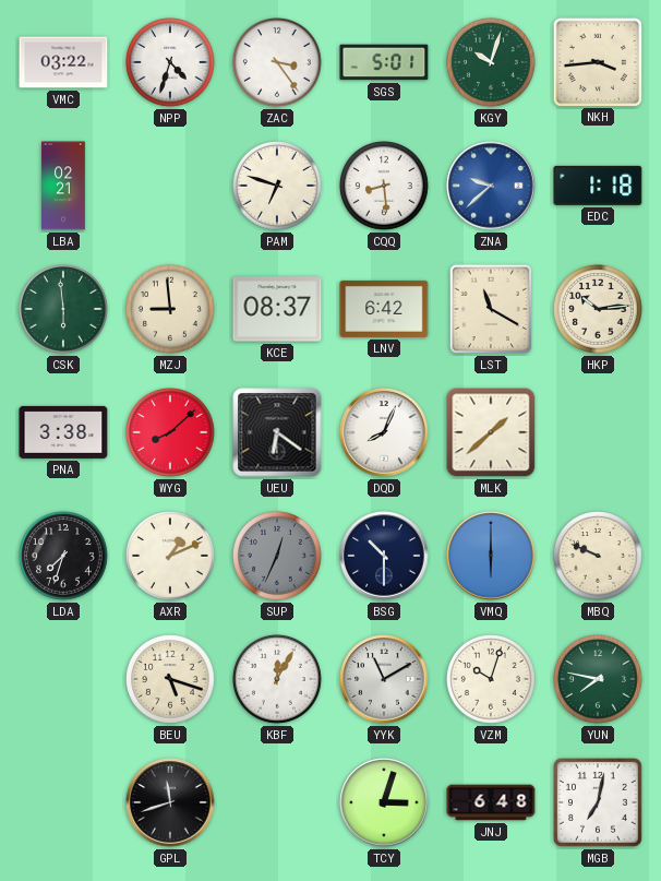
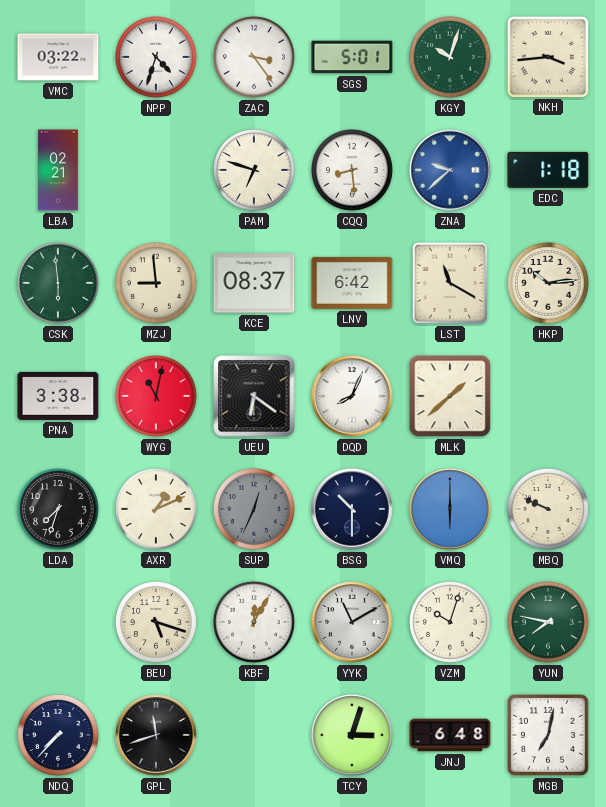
WYG: 8:08 -> 11:02 (157, 397)
NDQ: none -> 7:37 (59, 736)
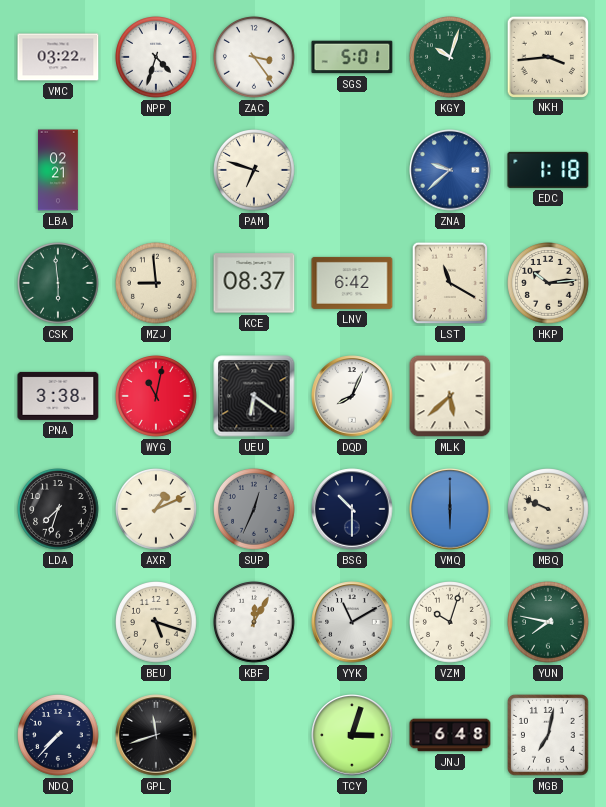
CQQ: 8:29 -> none (353, 171)
MLK: 1:38 -> 5:38 (450, 396)
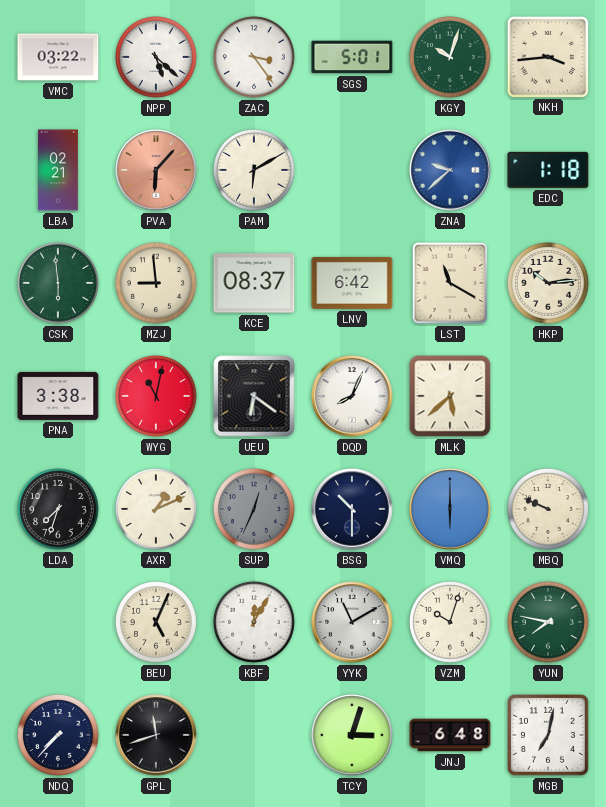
NPP: 4:33 -> 5:22 (157, 58)
PVA: none -> 6:07 (156, 170)
PAM: 6:48 -> 6:10 (255, 171)
BEU: 5:18 -> 5:04 (157, 623)
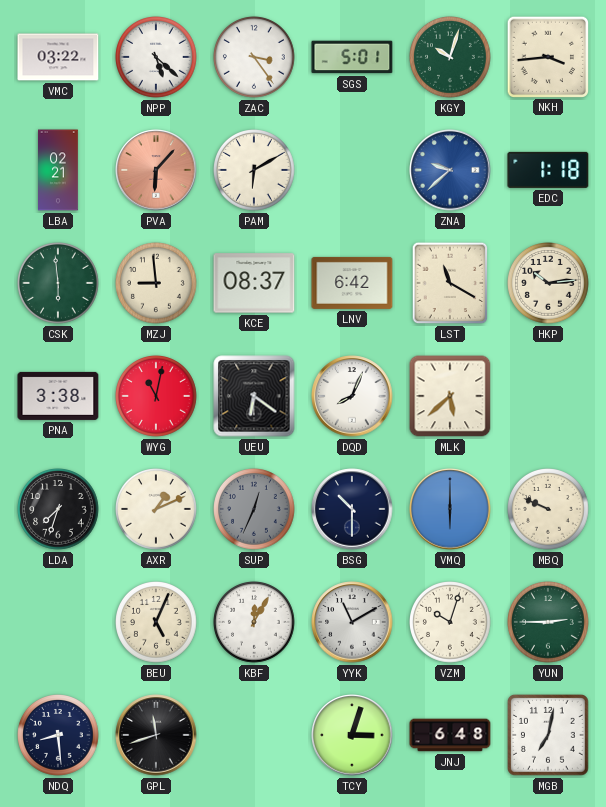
YUN: 7:47 -> 2:45 (549, 623)
NDQ: 7:37 -> 8:29 (59, 736)
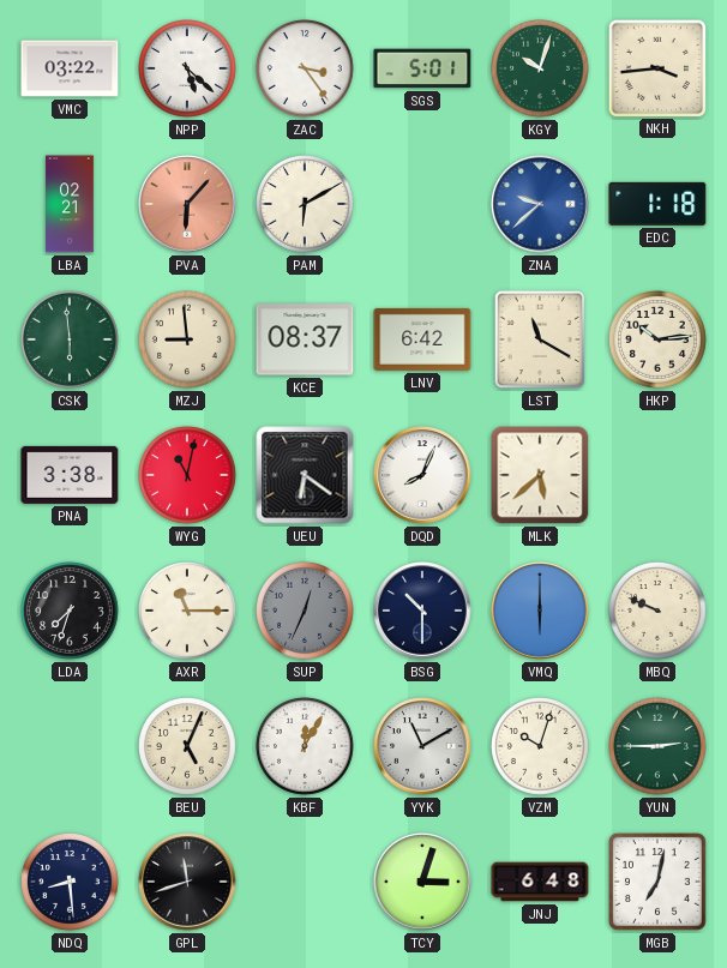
AXR: 1:11 -> 11:15 (188, 612)
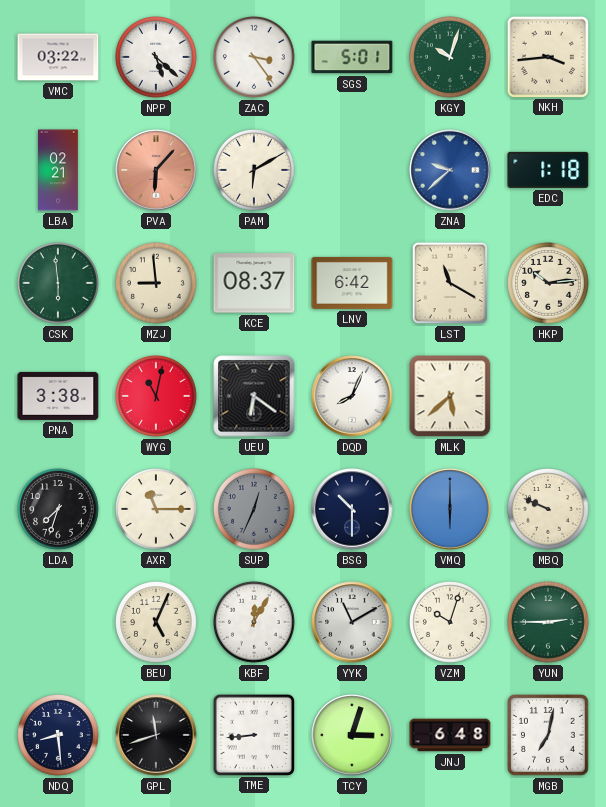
TME: none -> 8:44 (253, 734)
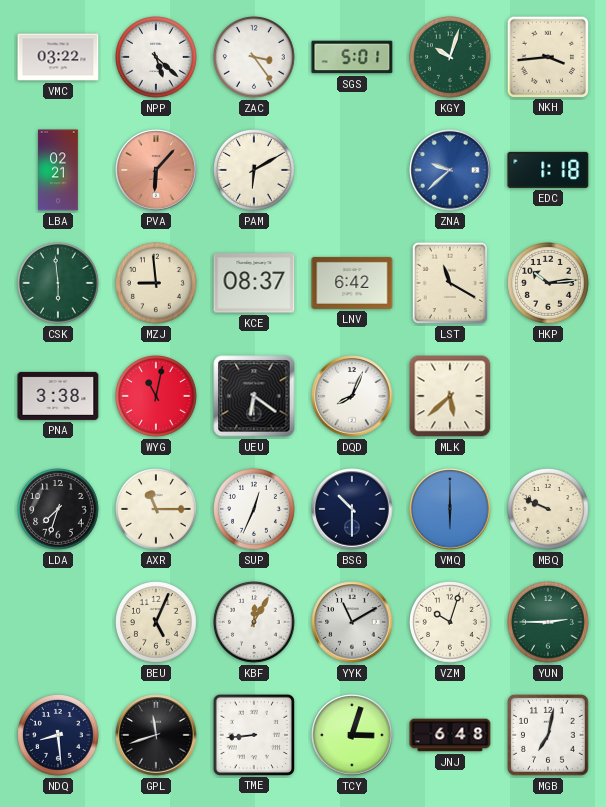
SUP dial: grey -> white (255, 510)
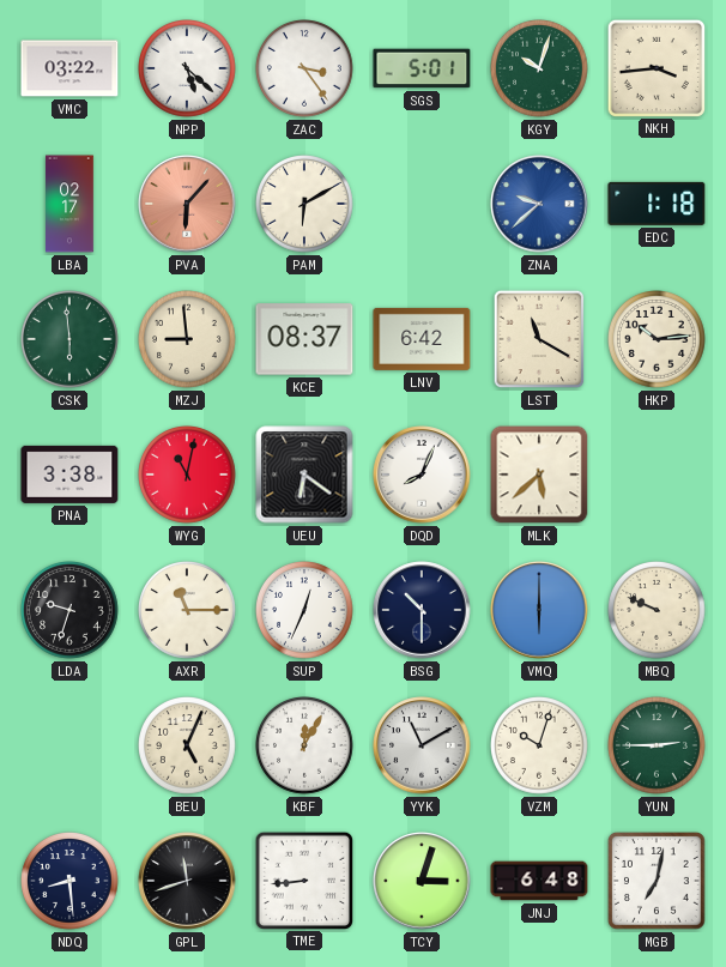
LBA: 02:21 -> 02:17 (69, 204)
LDA: 7:33 -> 9:33 (71, 611)
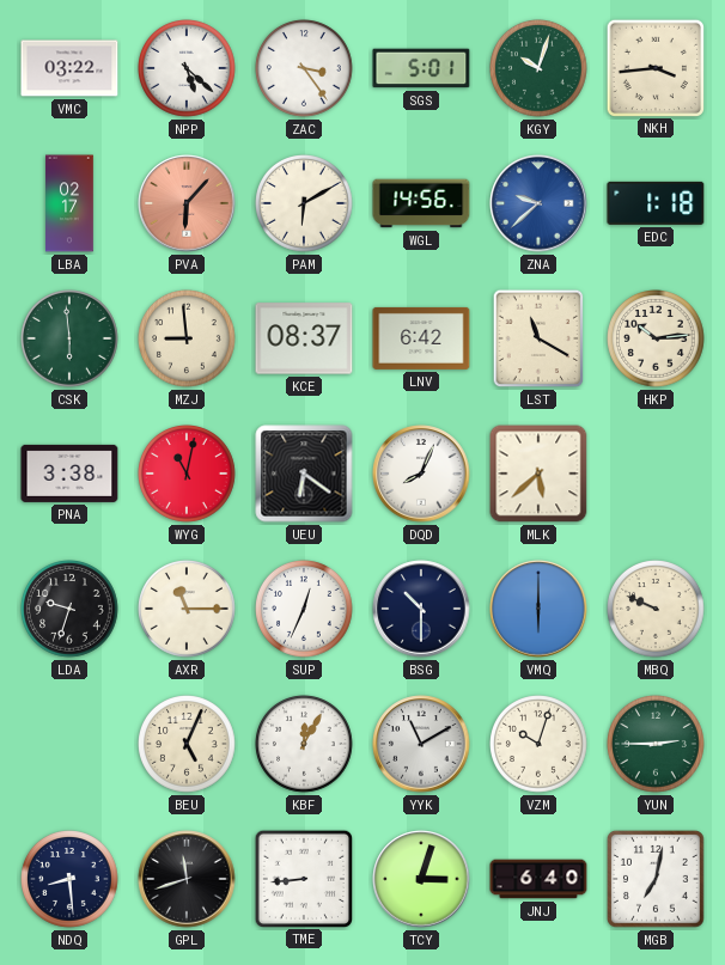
WGL: none -> 14:56 (421, 203)
JNJ: 6:48 -> 6:40 (538, 879)
